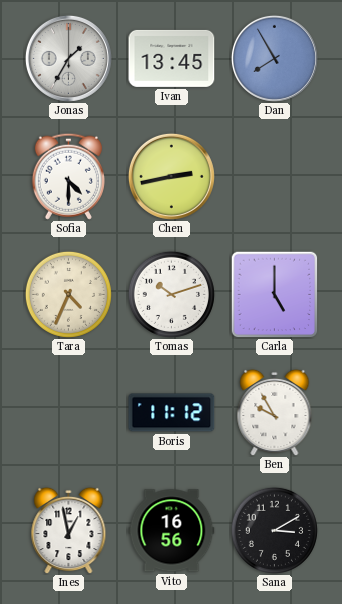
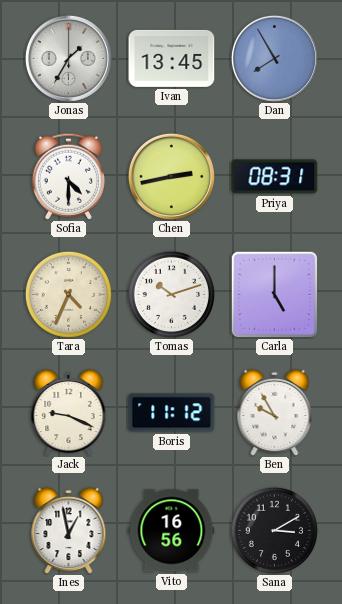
Priya: none -> 08:31 (275, 177)
Jack: none -> 9:19 (69, 412)
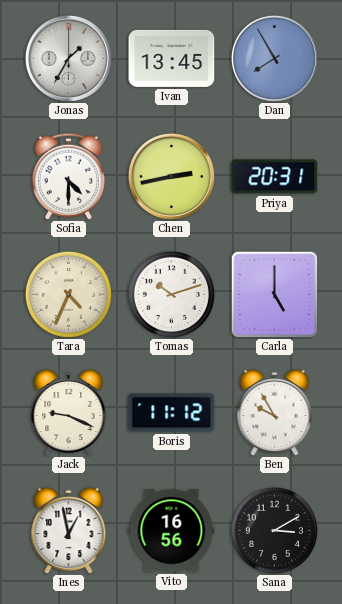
Priya: 08:31 -> 20:31 (275, 177)
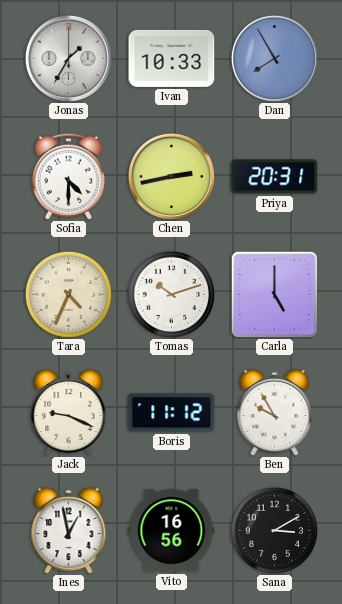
Ivan: 13:45 -> 10:33 (172, 58)
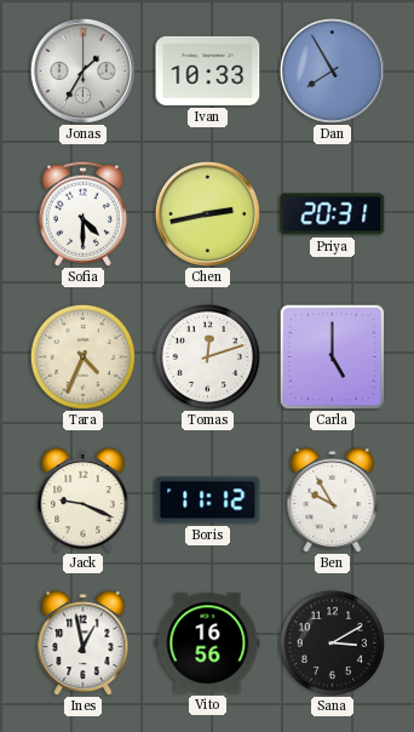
Tomas: 10:12 -> 12:12 (207, 356)
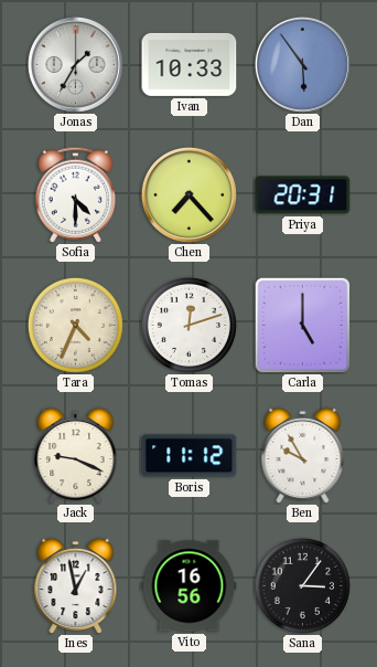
Dan: 7:55 -> 5:54 (302, 64)
Chen: 2:43 -> 7:23 (188, 194)
Sana: 3:10 -> 3:06 (302, 585)
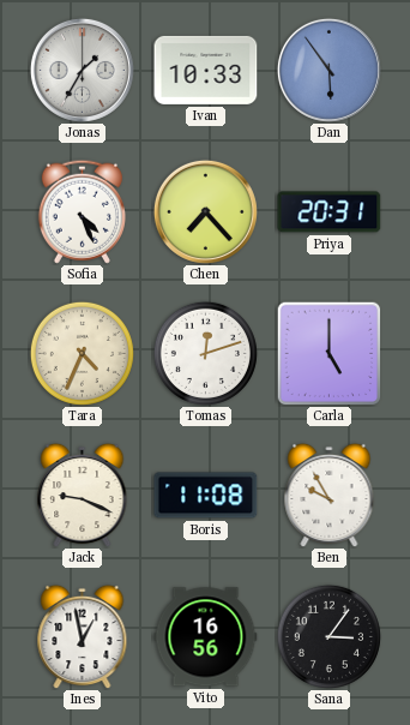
Sofia: 4:30 -> 4:26 (82, 211)
Boris: 11:12 -> 11:08 (206, 496)
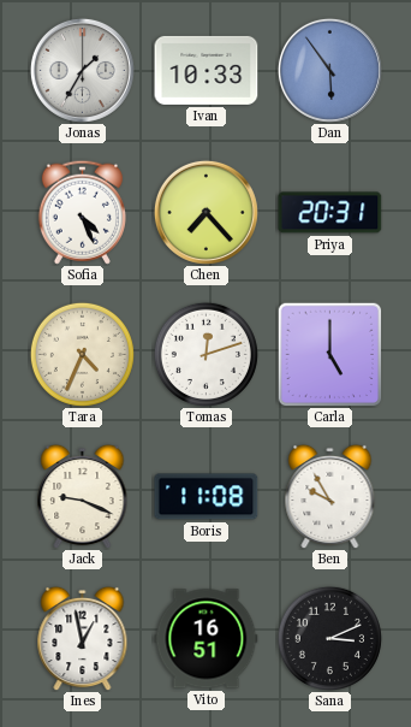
Vito: 16:56 -> 16:51 (207, 639)
Sana: 3:06 -> 3:11 (329, 638)
